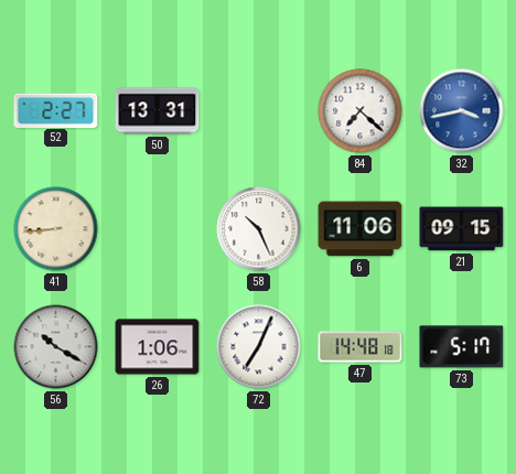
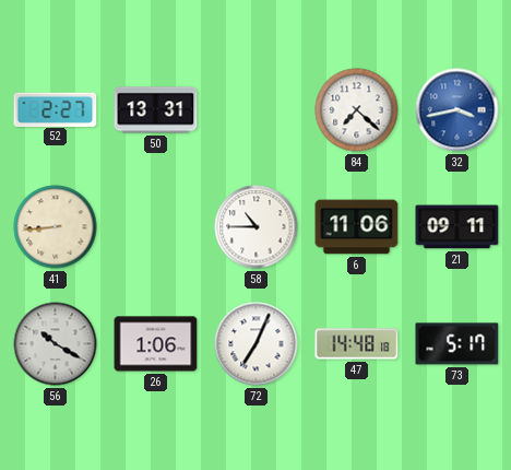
58: 10:26 -> 10:45 (257, 227)
21: 09:15 -> 09:11 (457, 227)
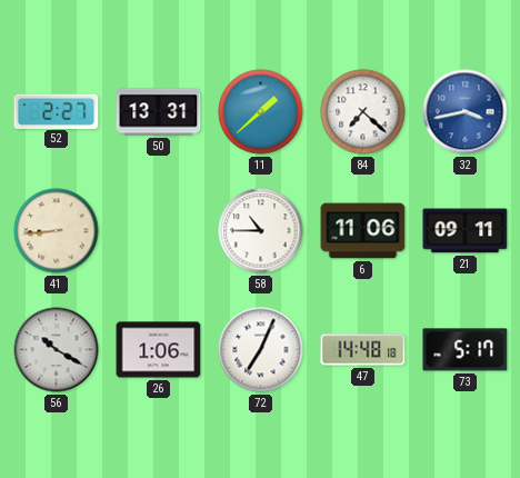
11: none -> 1:38 (261, 112)
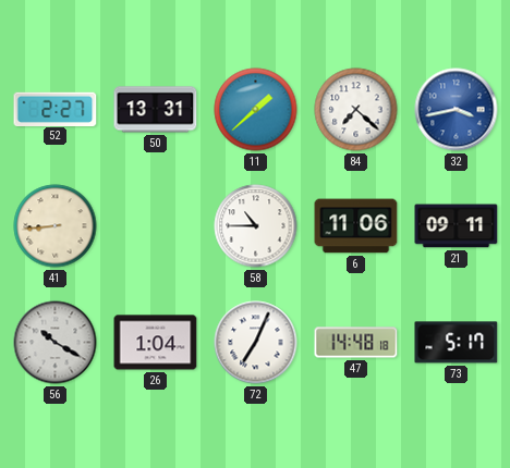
26: 1:06 -> 1:04 (156, 343)
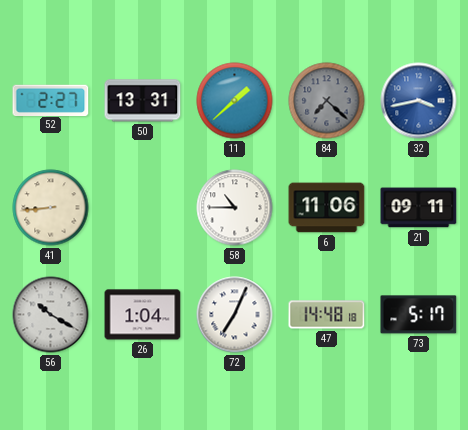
84 dial: white -> grey (327, 101)
